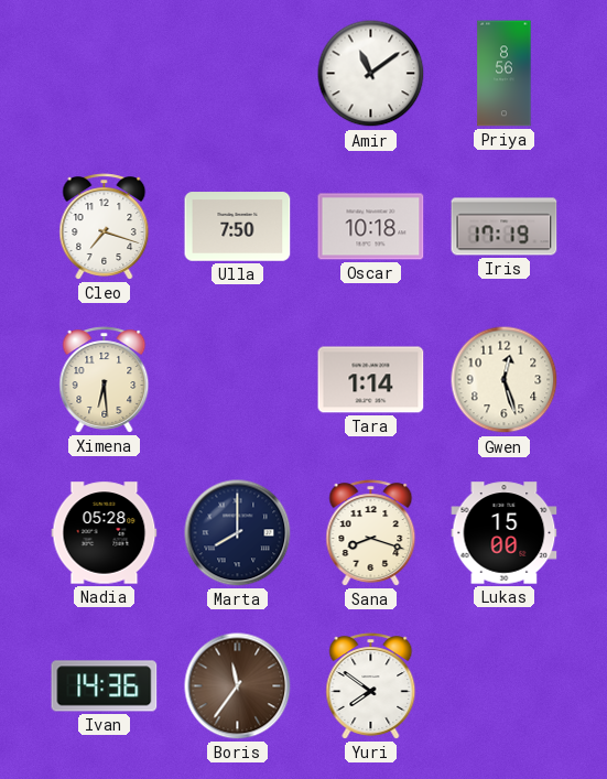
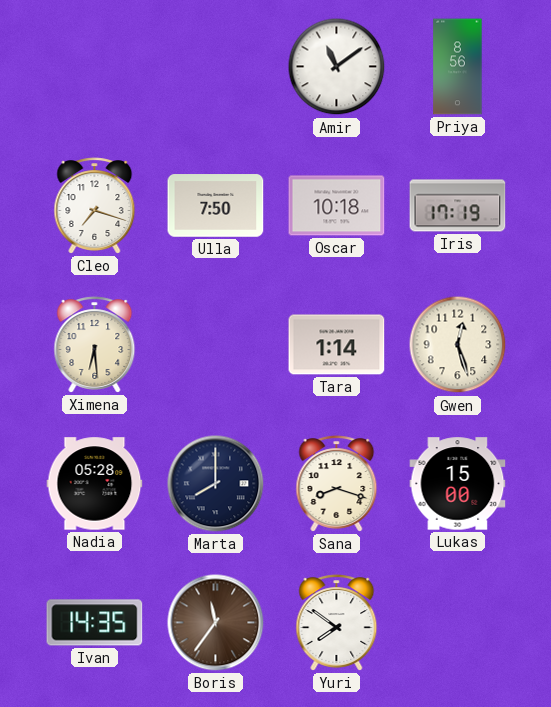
Ivan: 14:36 -> 14:35 (95, 623)
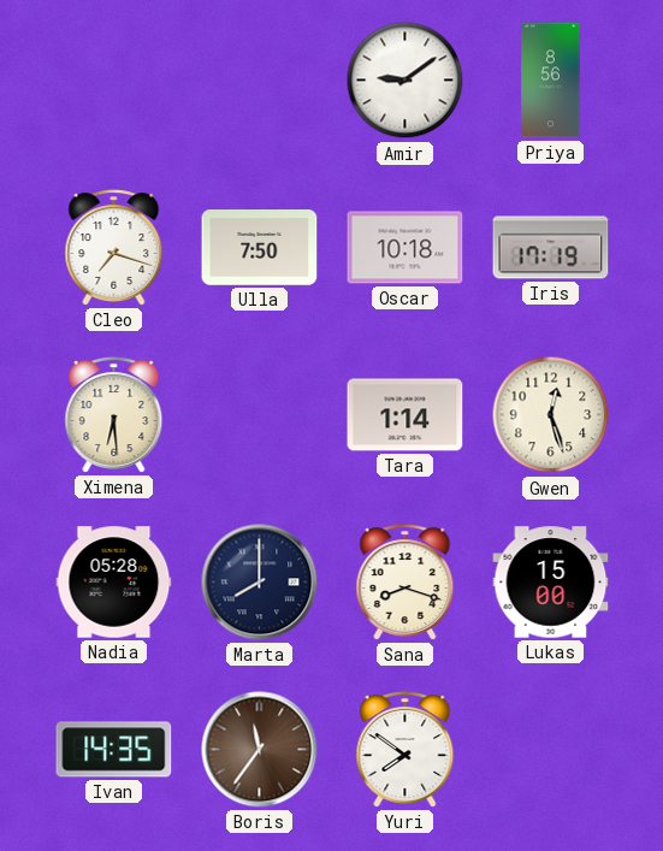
Amir: 11:09 -> 9:09 (406, 81)
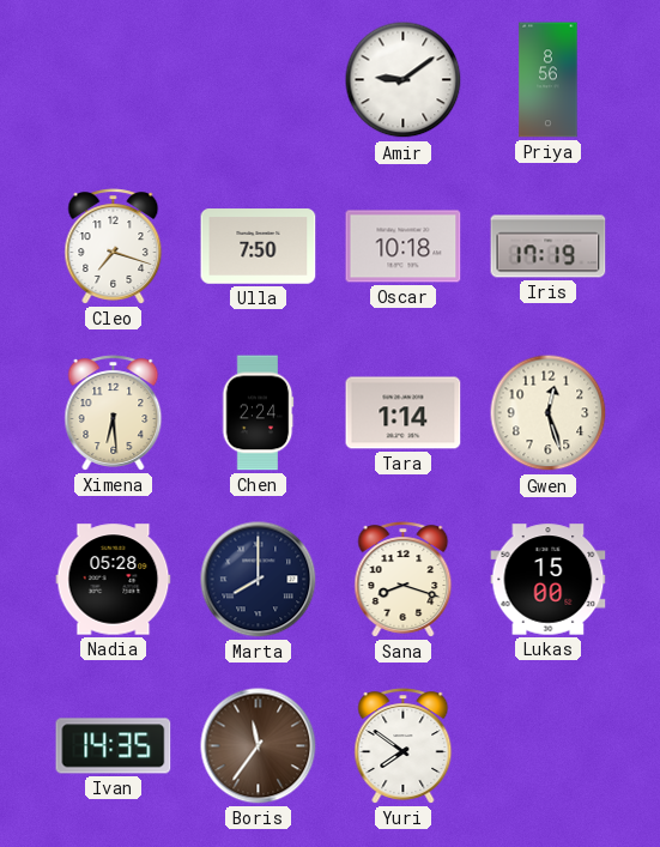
Chen: none -> 2:24 (258, 413)
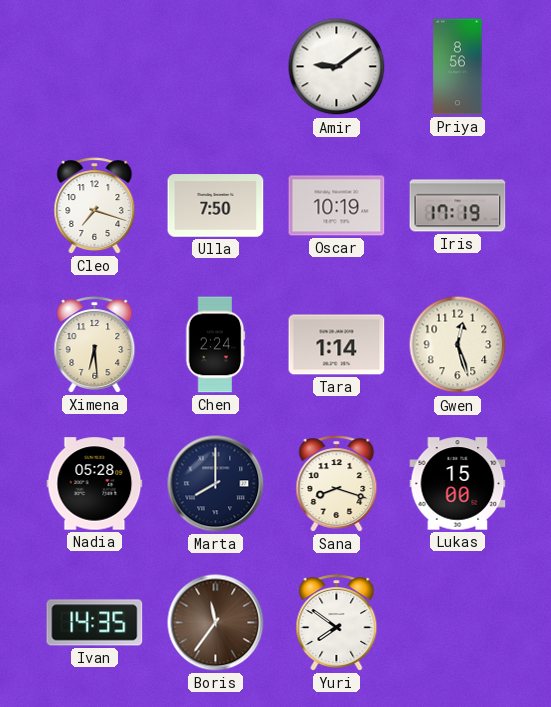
Oscar: 10:18 -> 10:19 (337, 206)
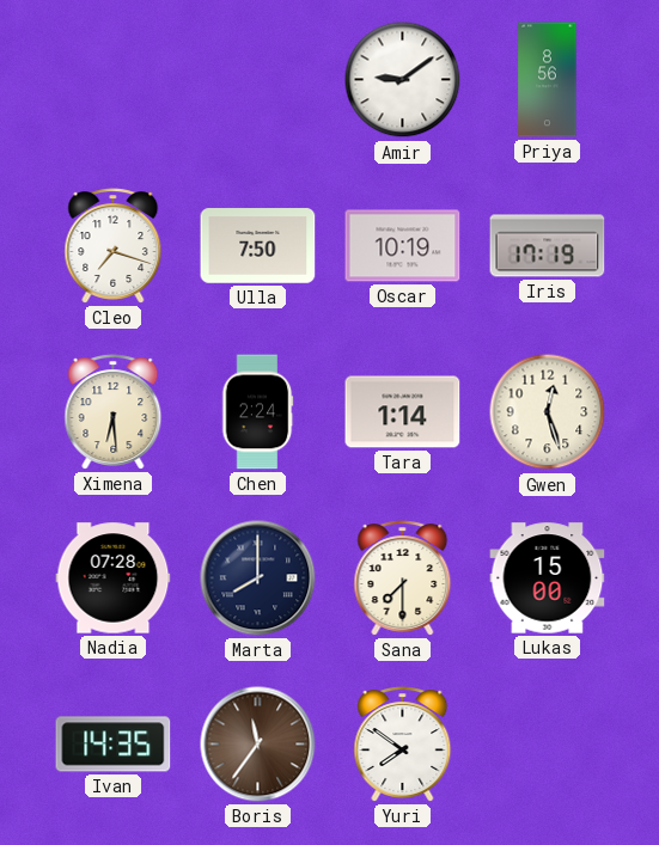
Nadia: 05:28 -> 07:28 (114, 578)
Sana: 8:18 -> 7:30 (403, 578)
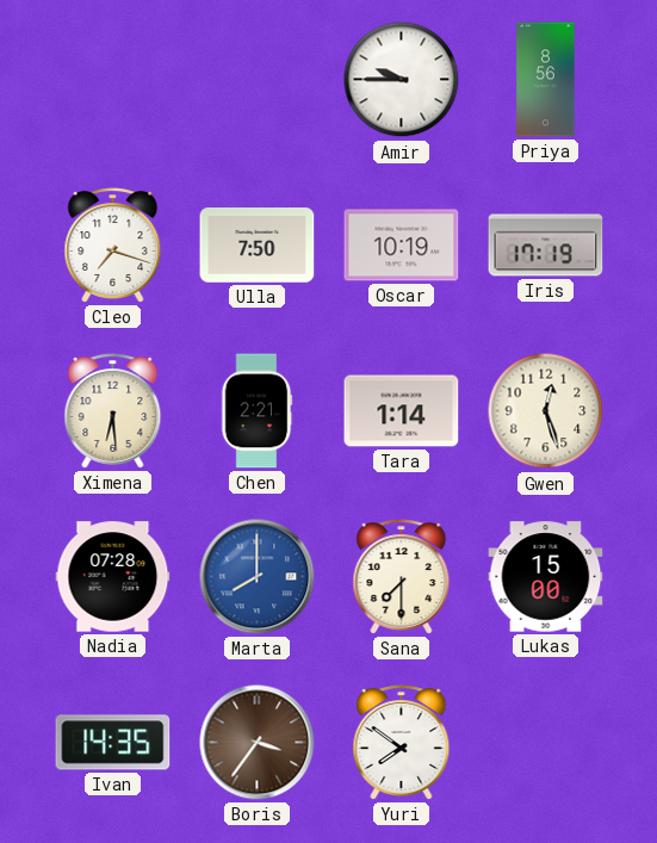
Amir: 9:09 -> 9:45 (402, 80)
Chen: 2:24 -> 2:21 (256, 411)
Marta dial: navy -> blue (258, 577)
Boris: 11:36 -> 3:36 (258, 743)
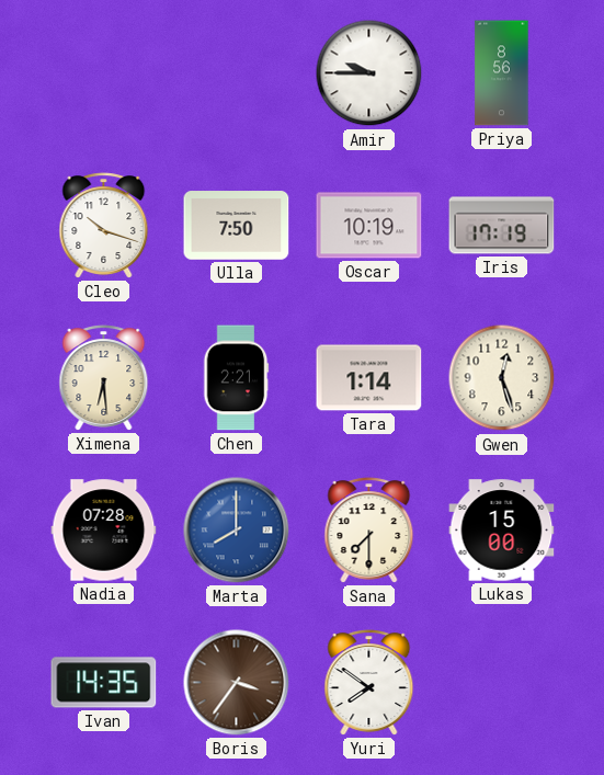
Cleo: 7:18 -> 10:18 (104, 226)
